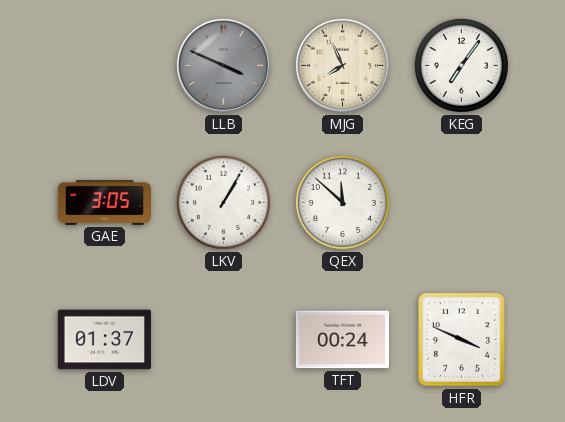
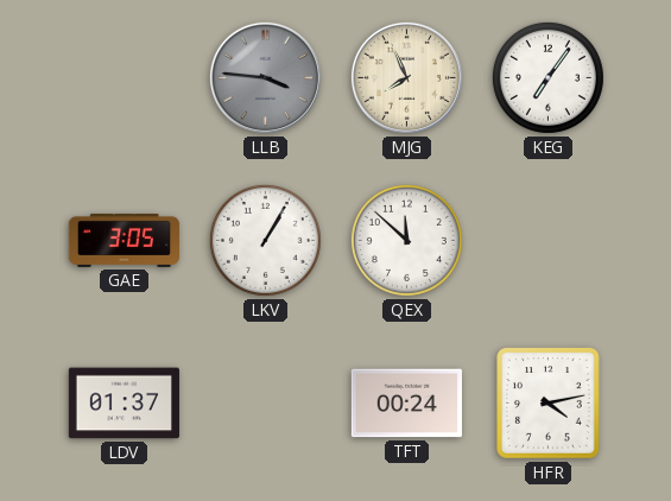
LLB: 3:49 -> 3:46 (265, 77)
HFR: 3:49 -> 4:13 (549, 404)
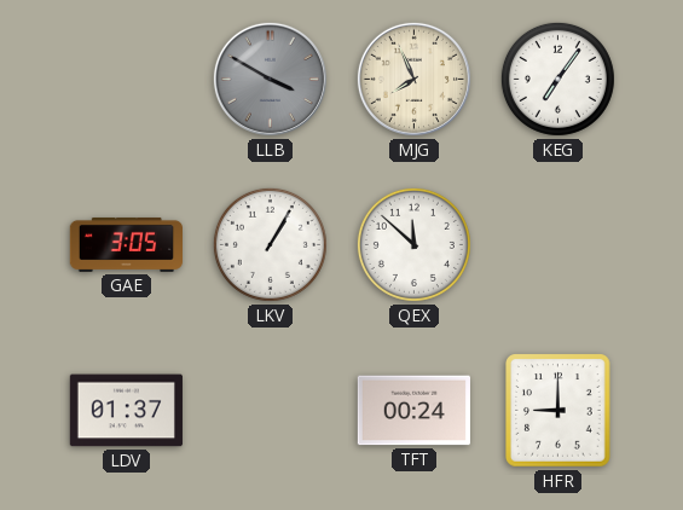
LLB: 3:46 -> 3:50 (270, 79)
HFR: 4:13 -> 9:00 (558, 411)
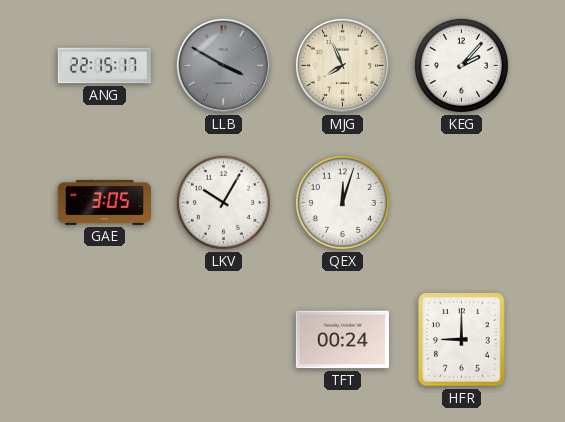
ANG: none -> 22:15 (104, 66)
KEG: 7:06 -> 2:07 (461, 65)
LKV: 1:05 -> 10:05 (223, 202)
QEX: 11:52 -> 12:03 (342, 202)
LDV: 01:37 -> none (126, 411)
